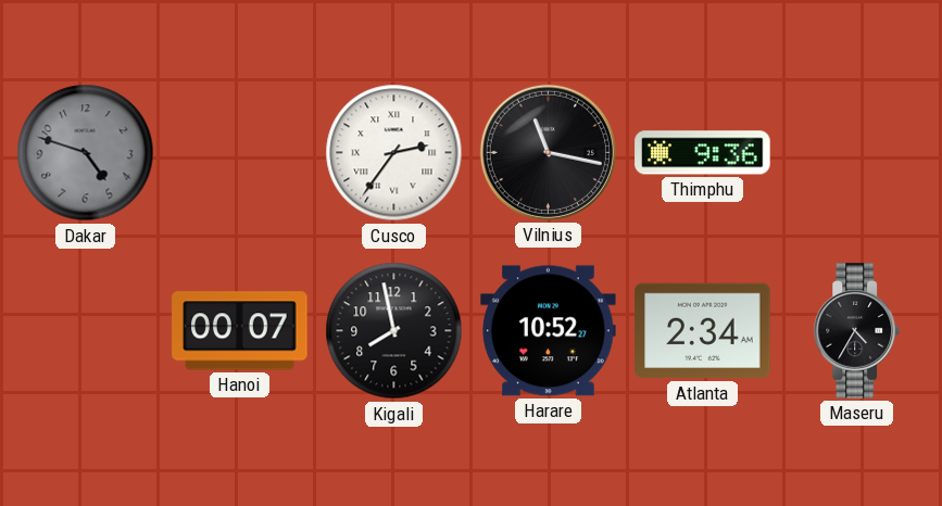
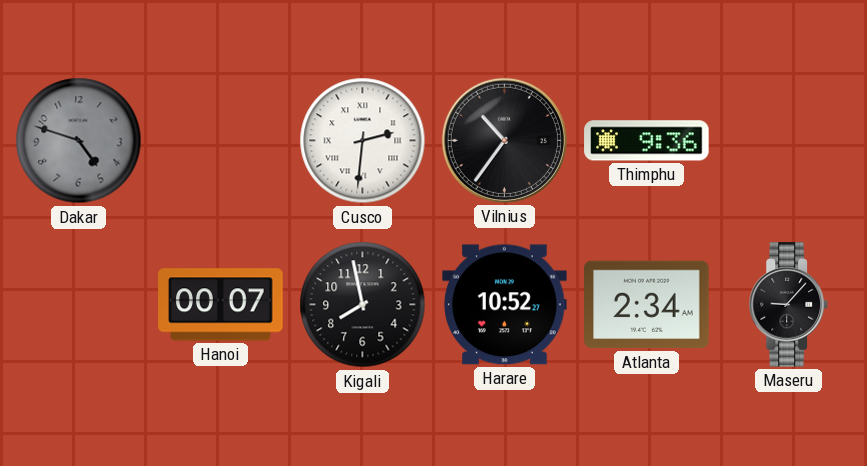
Cusco: 2:36 -> 2:31 (363, 141)
Vilnius: 11:17 -> 10:36 (504, 140)
Maseru: 4:35 -> 9:07 (789, 305)
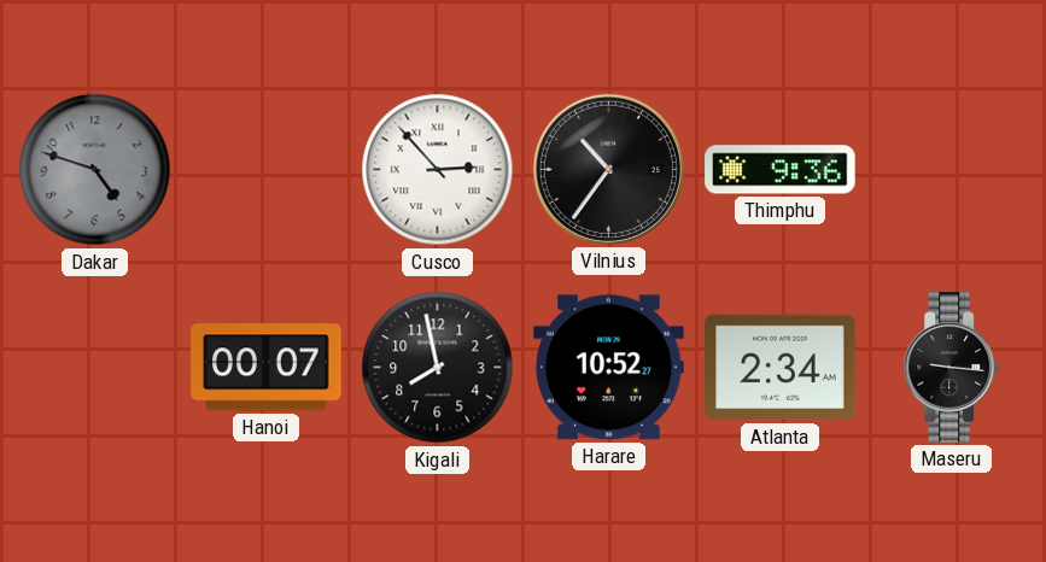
Cusco: 2:31 -> 2:53 (438, 170)
Maseru: 9:07 -> 9:16 (952, 368)
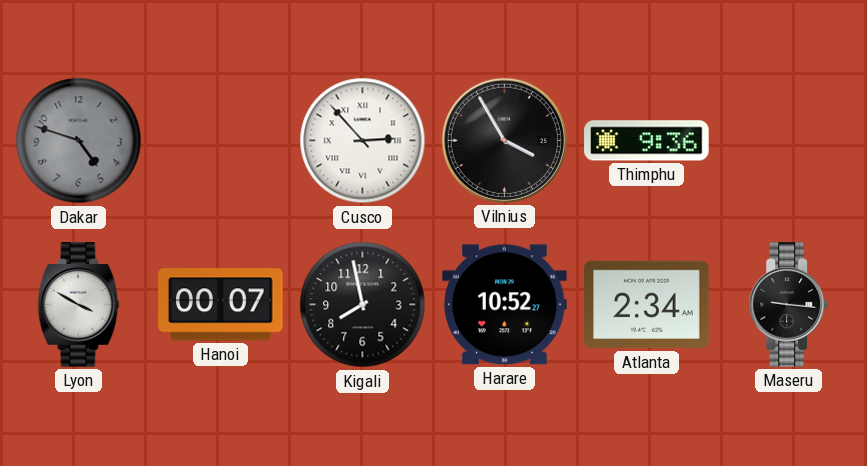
Vilnius: 10:36 -> 3:55 (504, 140)
Lyon: none -> 3:50 (79, 305)
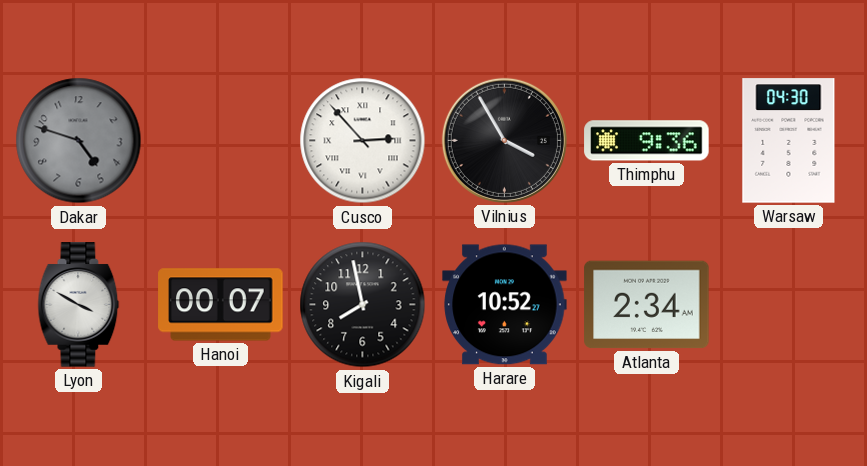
Warsaw: none -> 04:30 (789, 141)
Maseru: 9:16 -> none (789, 305)
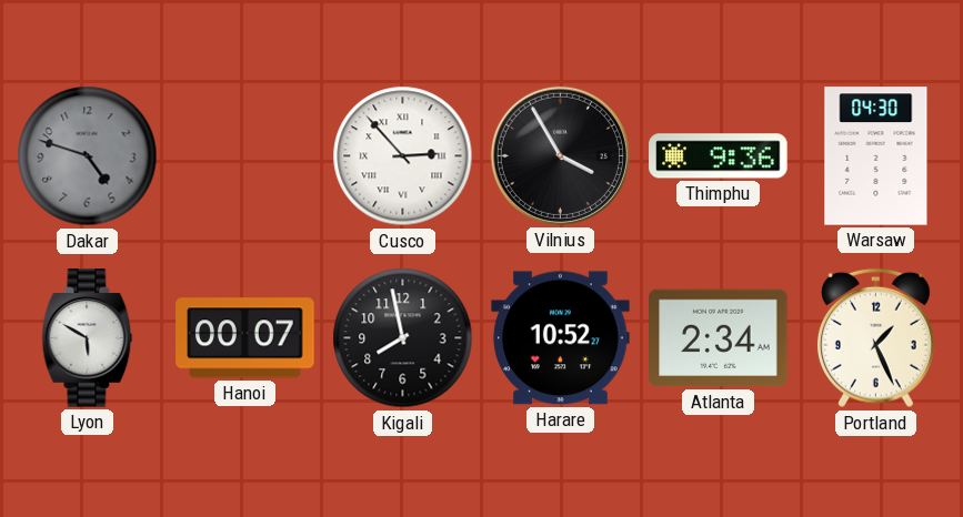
Lyon: 3:50 -> 5:50 (88, 338)
Portland: none -> 1:26 (875, 338)
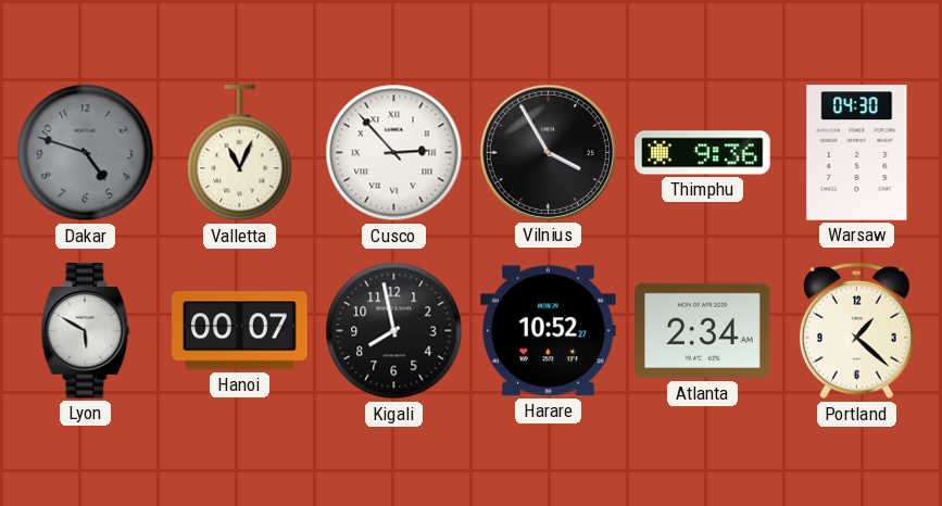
Valletta: none -> 11:04 (240, 153)
Portland: 1:26 -> 1:22 (856, 331)
